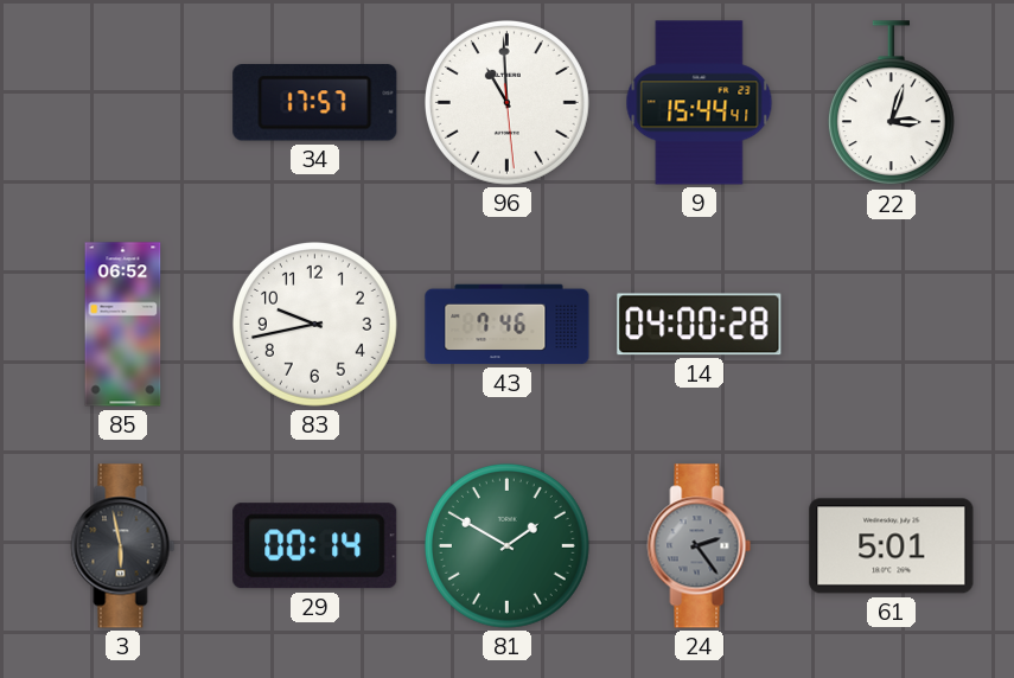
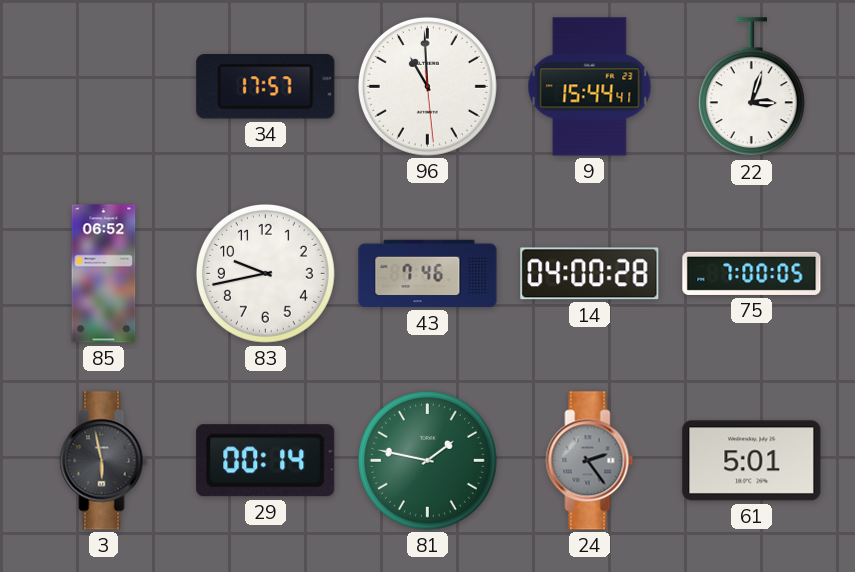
75: none -> 7:00 (752, 273)
81: 1:50 -> 1:47 (427, 460)
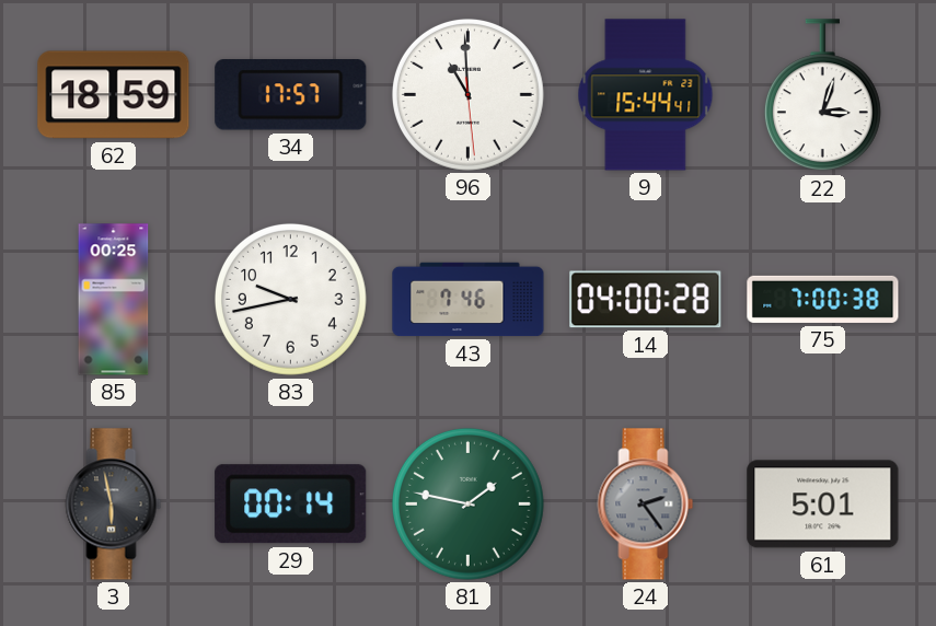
62: none -> 18:59 (114, 95)
85: 06:52 -> 00:25 (114, 300)
75: 7:00:05 -> 7:00:38 (823, 299)
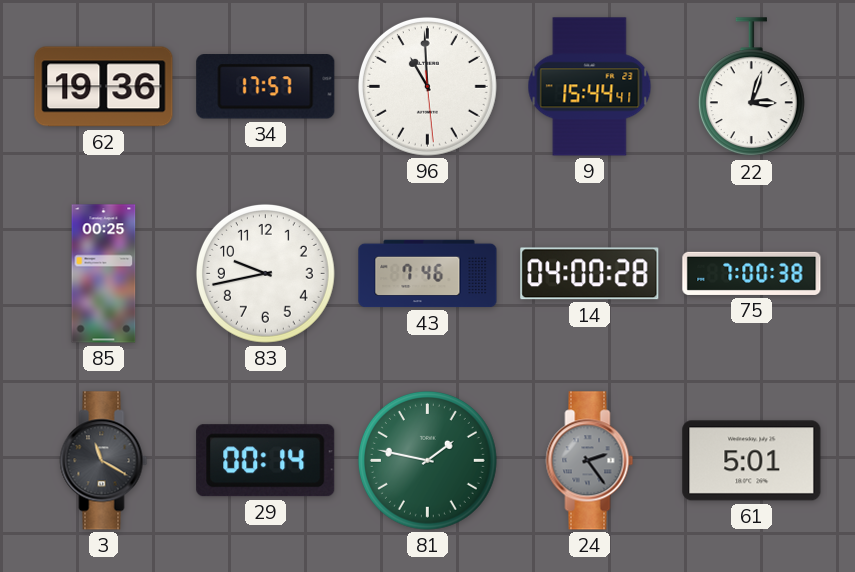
62: 18:59 -> 19:36 (104, 87)
3: 5:58 -> 11:20 (104, 461)
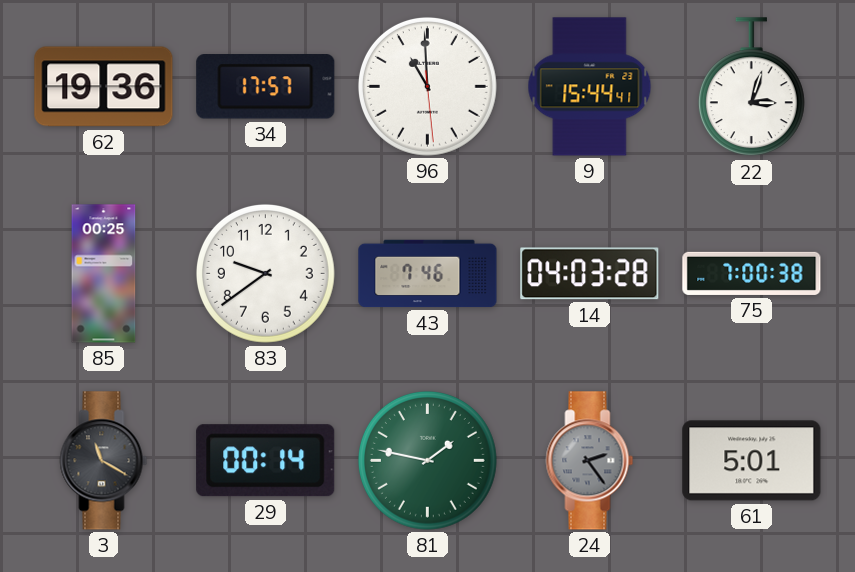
83: 9:43 -> 9:39 (265, 273)
14: 04:00 -> 04:03 (590, 274)
